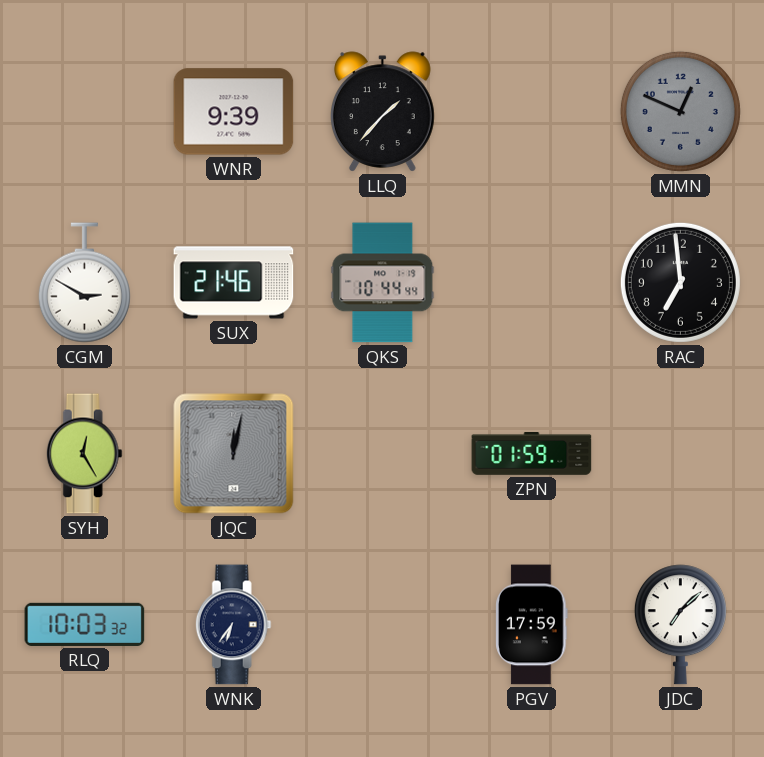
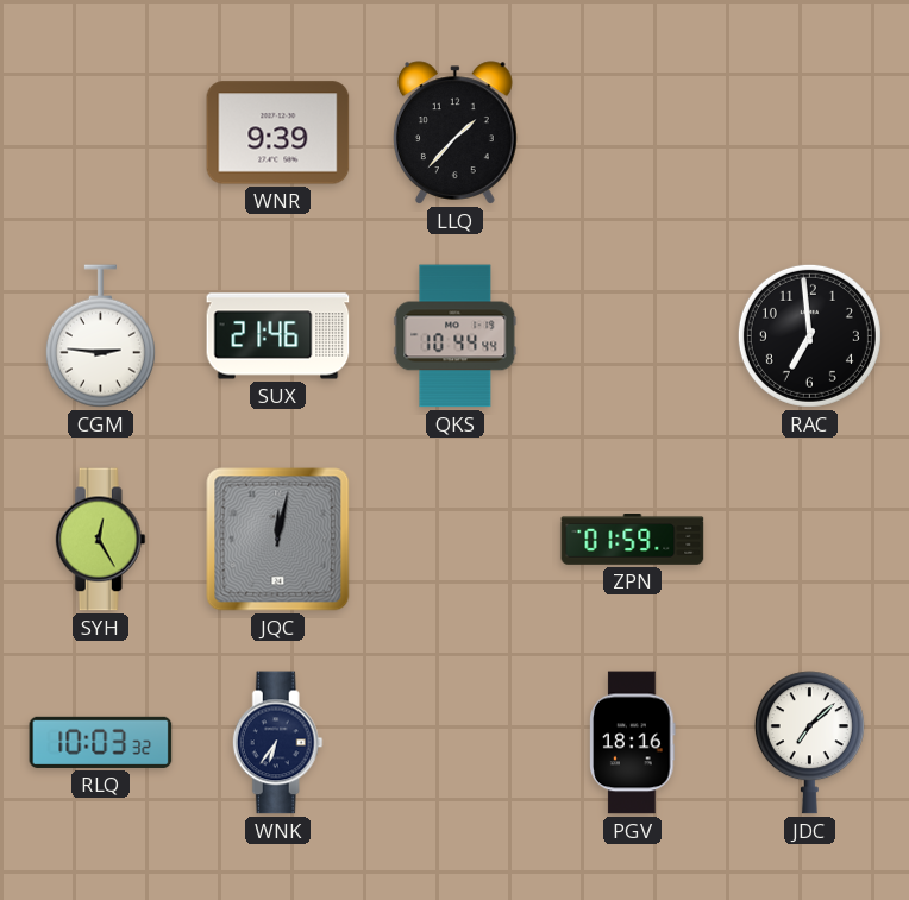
MMN: 12:49 -> none (680, 111)
CGM: 2:50 -> 2:46 (100, 336)
PGV: 17:59 -> 18:16 (633, 743)
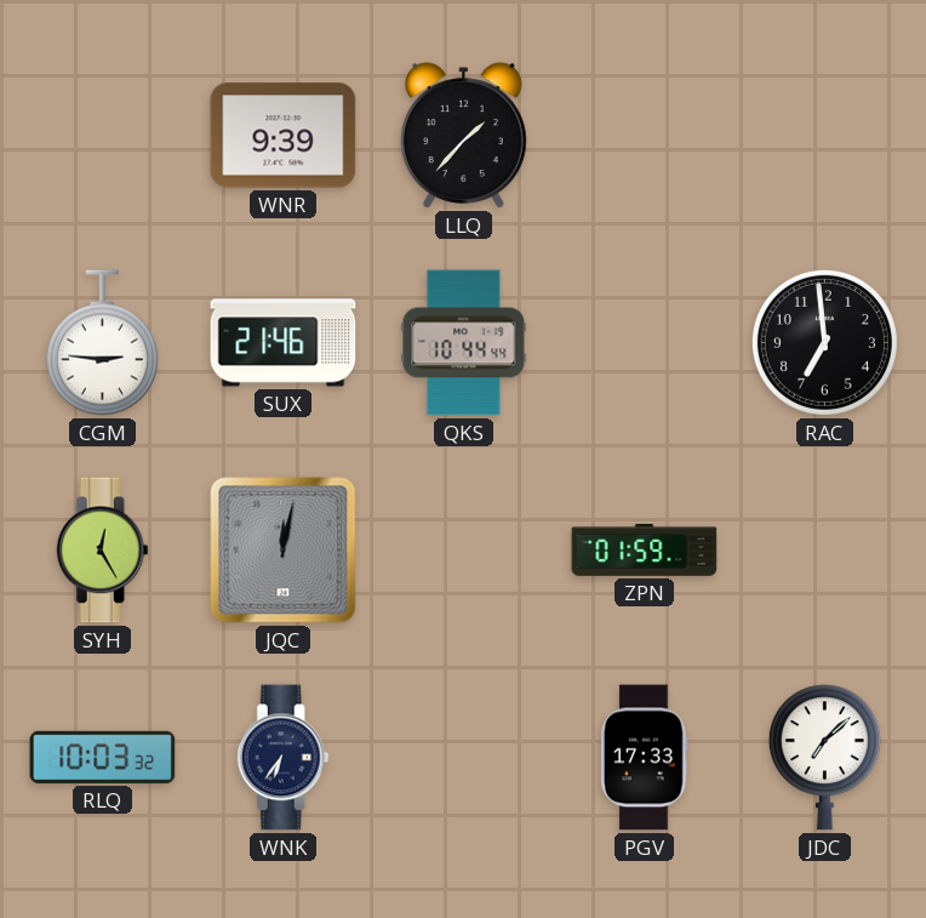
PGV: 18:16 -> 17:33 (645, 758)
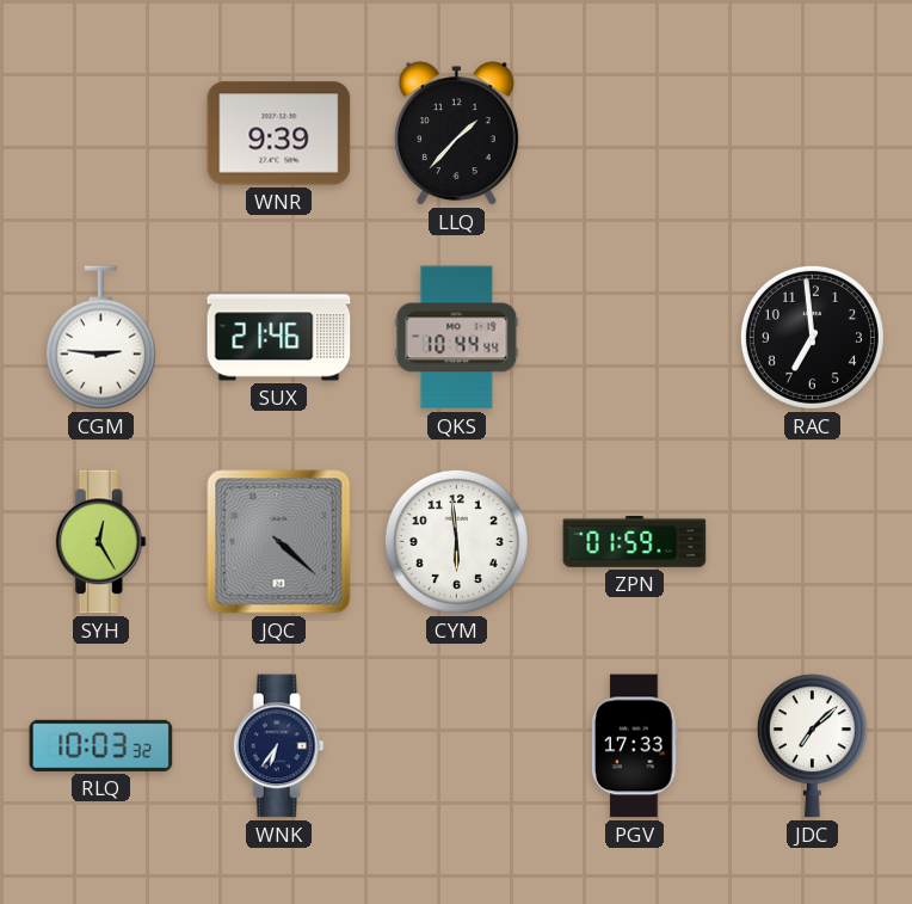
JQC: 12:02 -> 4:22 (279, 542)
CYM: none -> 5:59 (456, 541)
